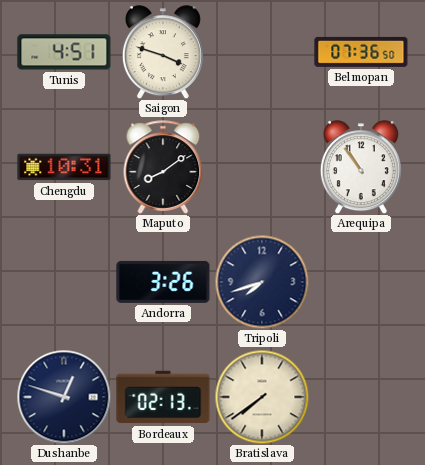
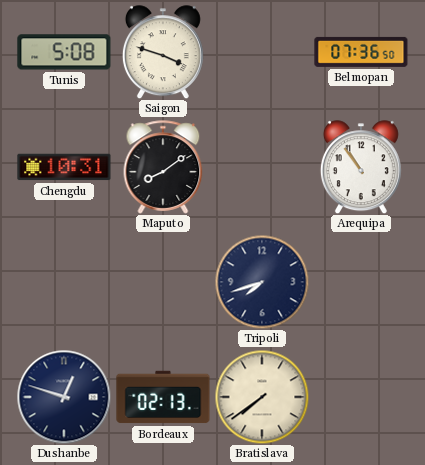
Tunis: 4:51 -> 5:08 (64, 52)
Andorra: 3:26 -> none (163, 282)
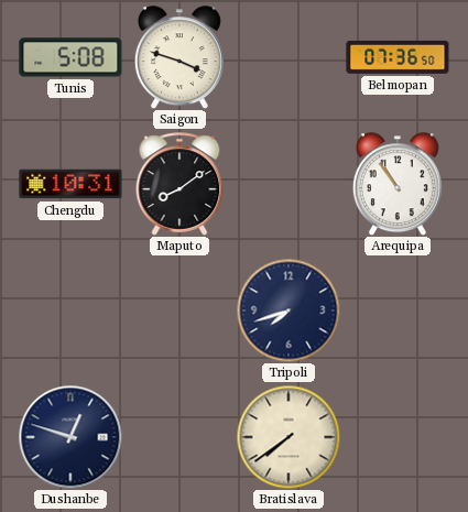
Bordeaux: 02:13 -> none (163, 397)
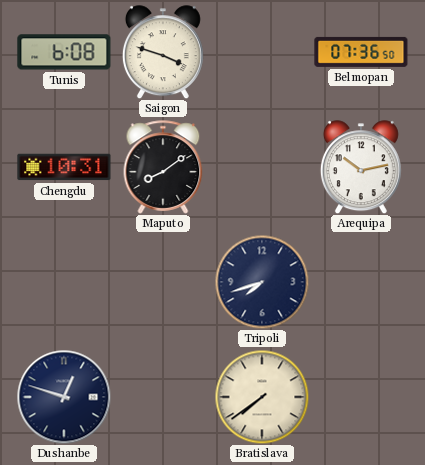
Tunis: 5:08 -> 6:08 (64, 52)
Arequipa: 10:54 -> 10:13 (361, 167)
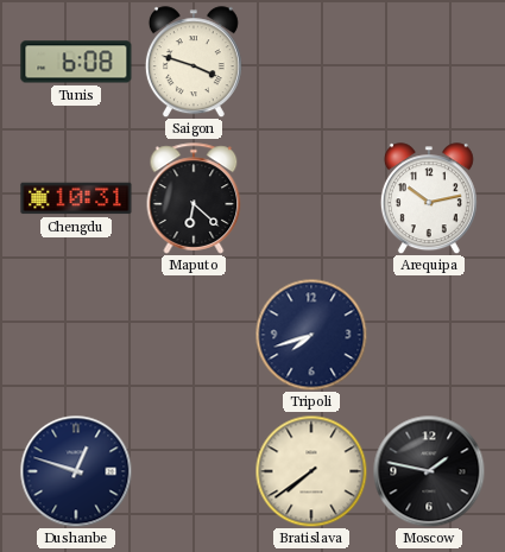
Belmopan: 07:36 -> none (361, 52)
Maputo: 8:09 -> 6:22 (194, 198)
Moscow: none -> 1:47 (429, 471)
